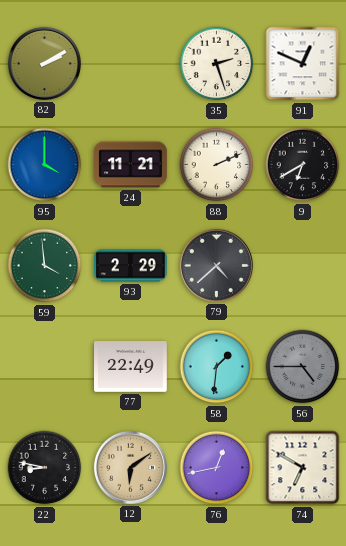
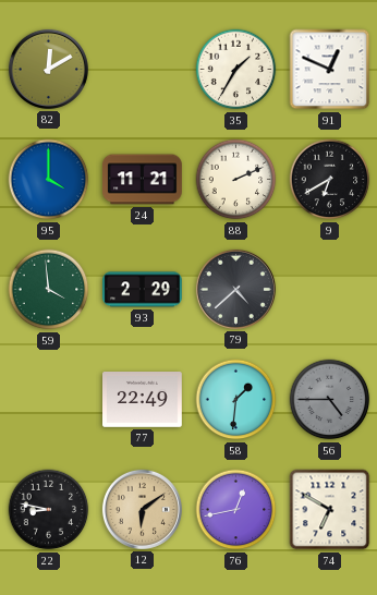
82: 2:10 -> 12:10 (48, 69)
35: 2:27 -> 1:35 (236, 70)
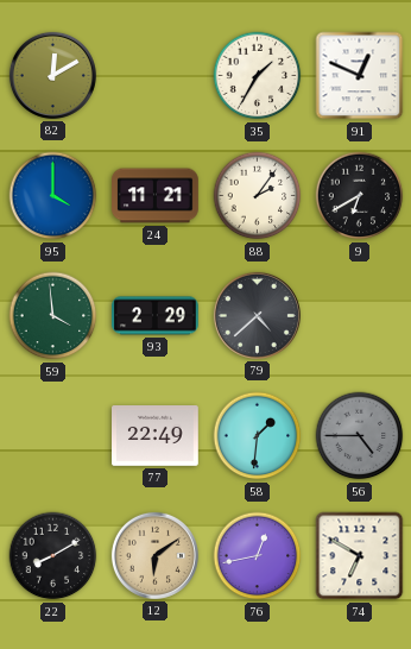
88: 2:11 -> 2:06 (258, 196)
22: 8:47 -> 8:10 (53, 556)
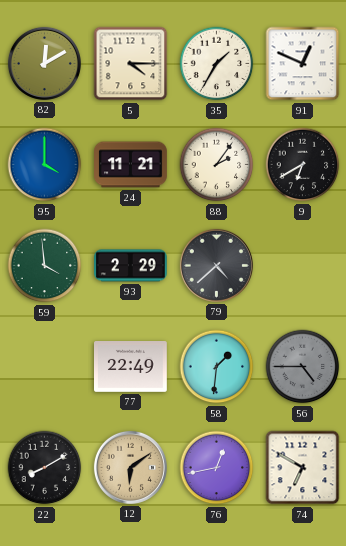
5: none -> 4:15 (131, 64)
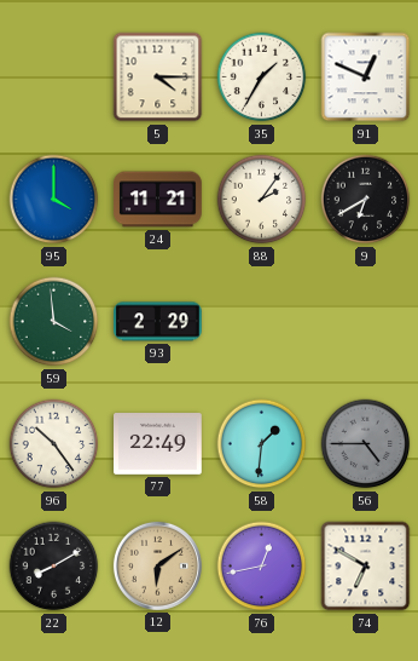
82: 12:10 -> none (44, 63)
79: 4:38 -> none (216, 265)
96: none -> 10:24 (54, 444)
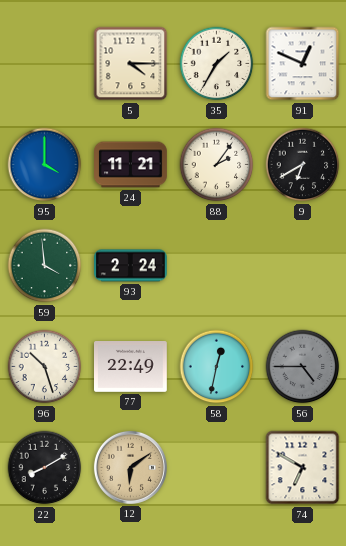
93: 2:29 -> 2:24 (131, 266)
96: 10:24 -> 10:27 (45, 367)
58: 1:31 -> 12:32 (217, 367)
76: 12:43 -> none (262, 567)
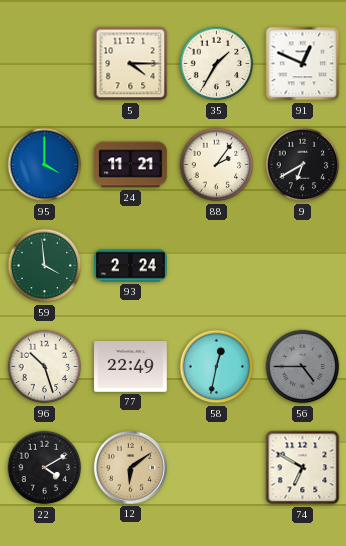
22: 8:10 -> 4:10 (45, 468)
